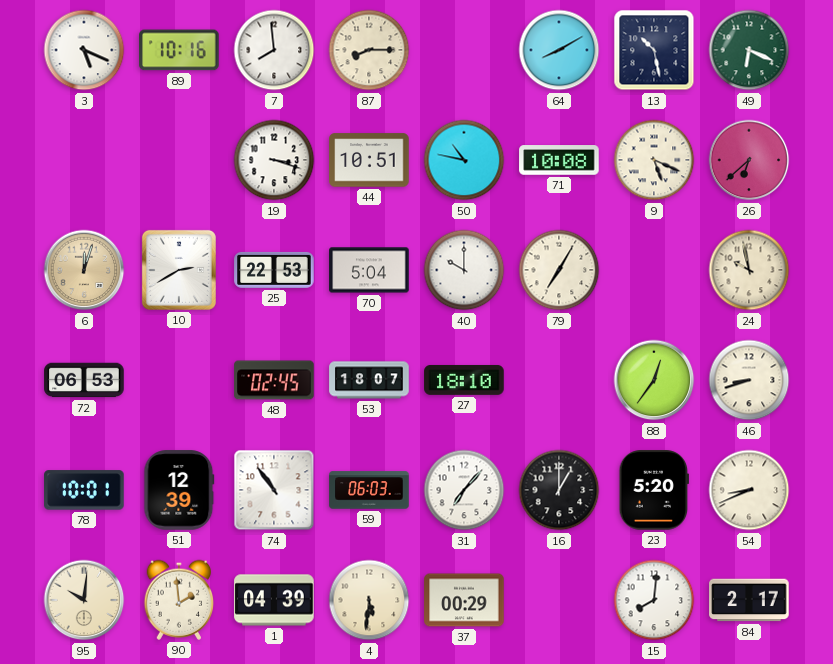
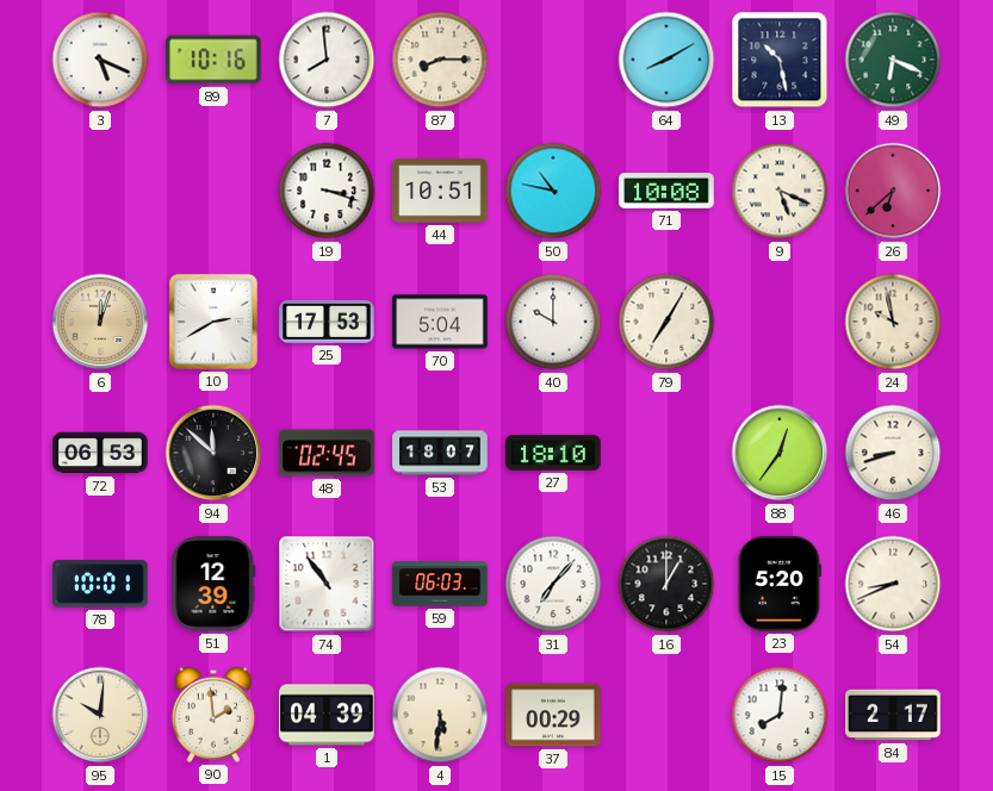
25: 22:53 -> 17:53 (327, 322)
94: none -> 11:52 (213, 453)
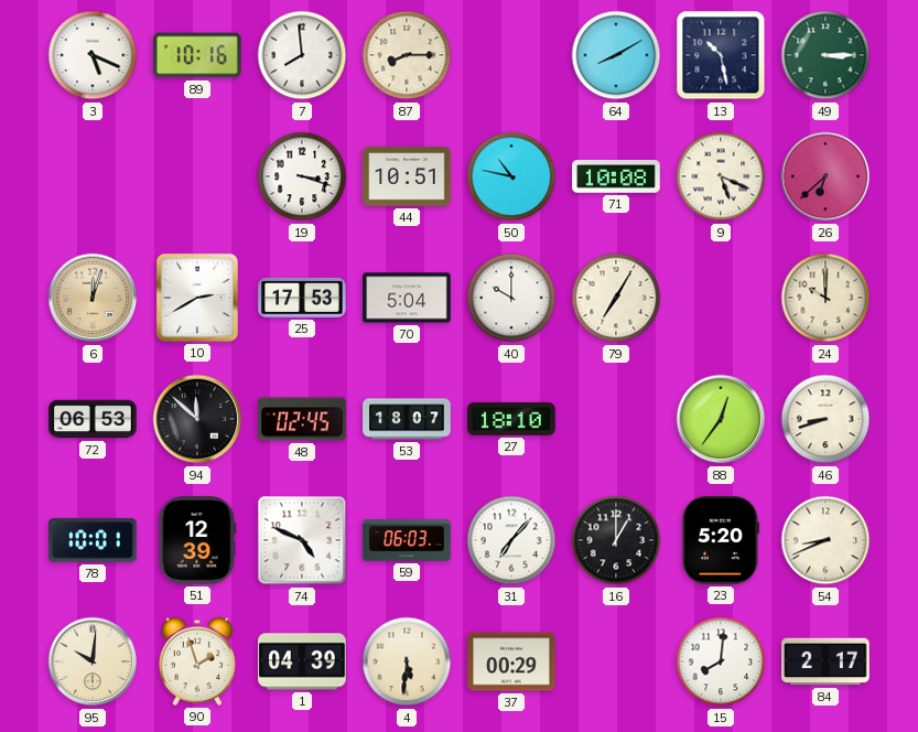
49: 6:19 -> 3:15 (825, 55)
24: 9:58 -> 10:00 (825, 298)
74: 10:54 -> 4:49 (302, 540)
90: 1:59 -> 1:57 (196, 661)
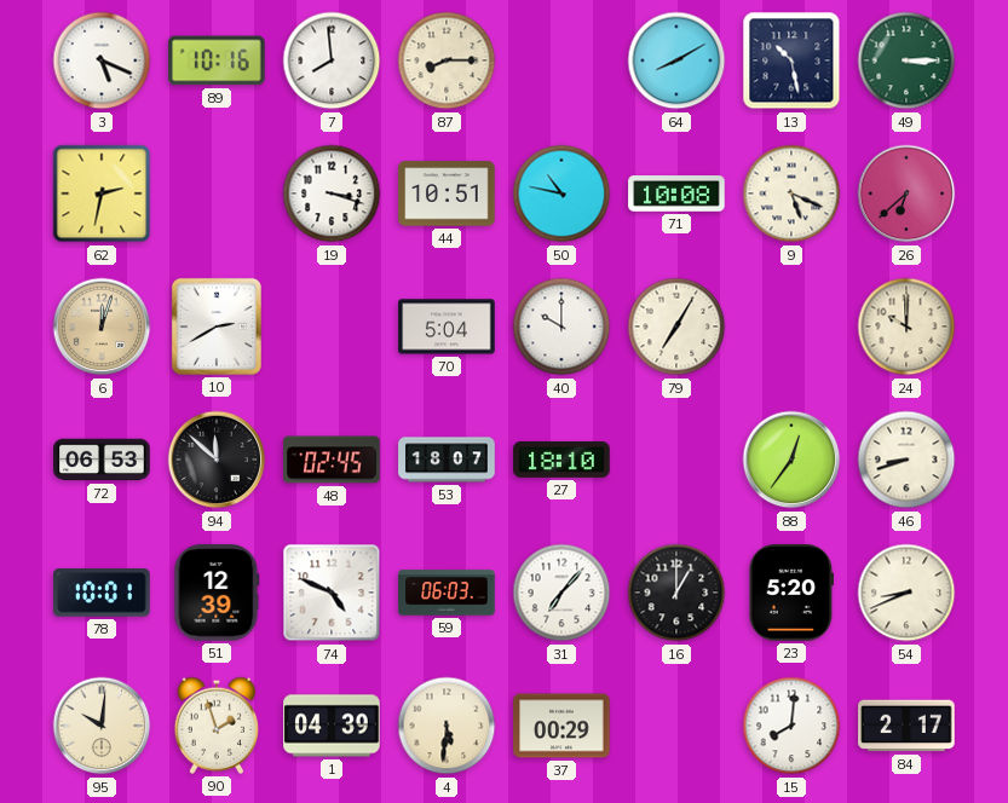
62: none -> 2:32 (102, 193)
25: 17:53 -> none (302, 298)
